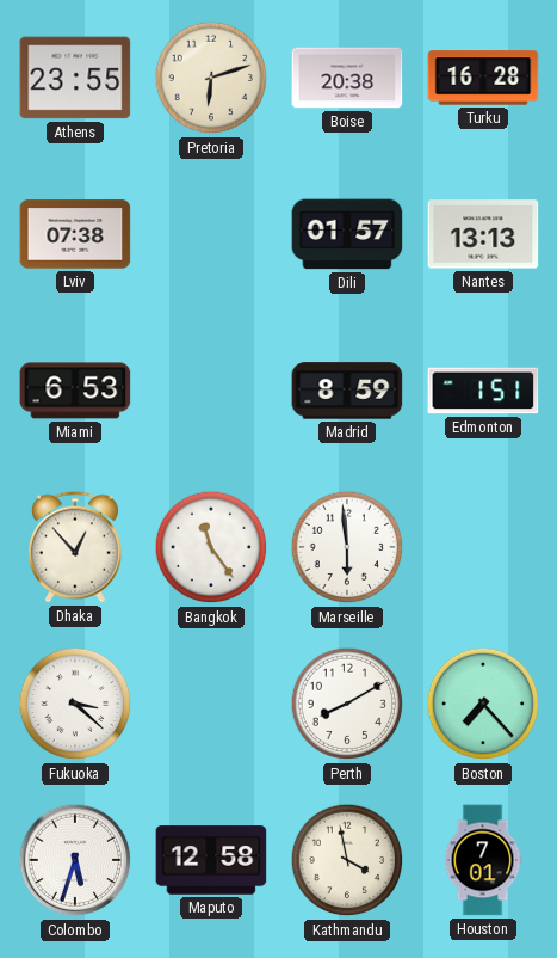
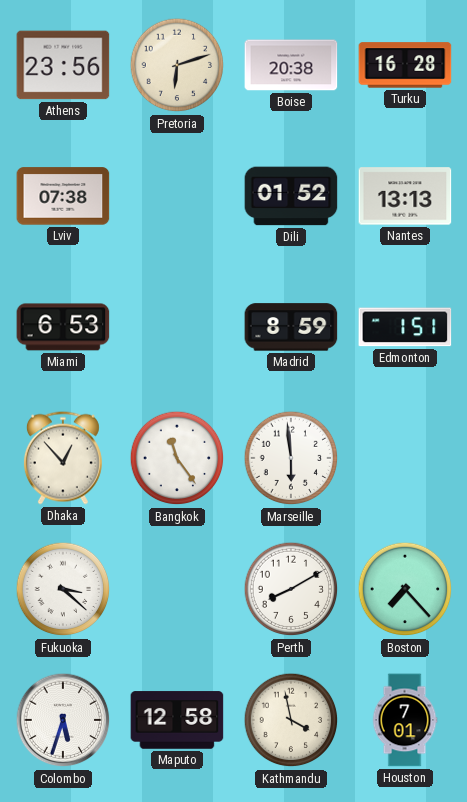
Athens: 23:55 -> 23:56 (63, 65)
Dili: 01:57 -> 01:52 (291, 196)
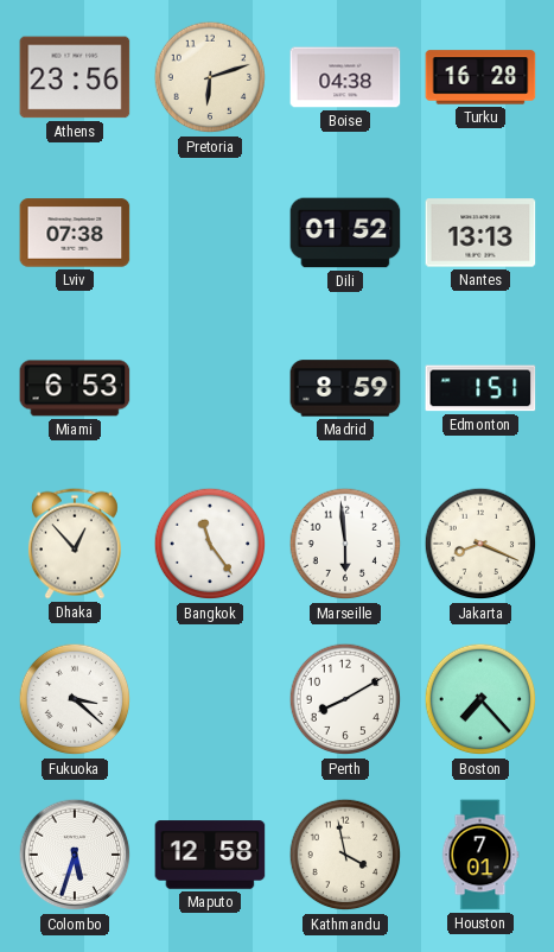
Boise: 20:38 -> 04:38 (345, 77)
Jakarta: none -> 8:19 (480, 544)
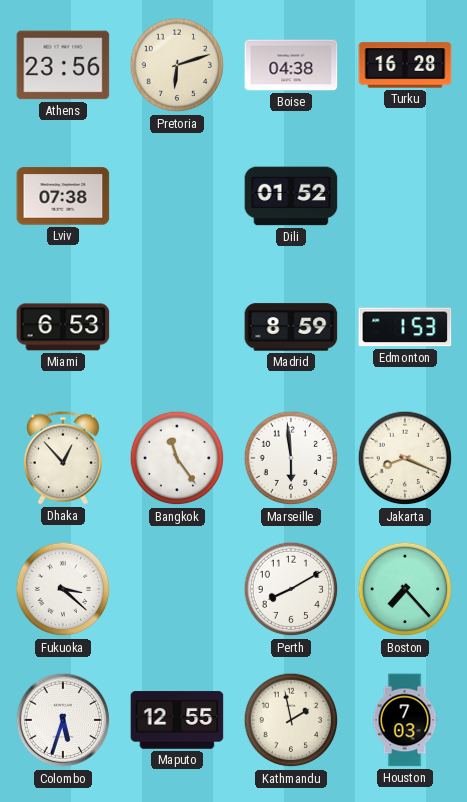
Nantes: 13:13 -> none (480, 233)
Edmonton: 1:51 -> 1:53 (405, 327)
Maputo: 12:58 -> 12:55 (177, 720)
Kathmandu: 3:58 -> 1:58 (291, 720)
Houston: 7:01 -> 7:03 (405, 720)
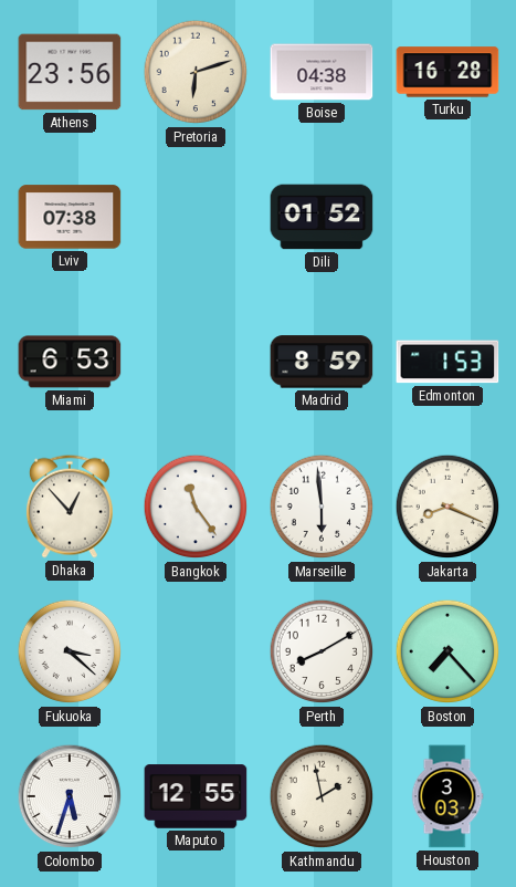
Houston: 7:03 -> 3:03 (447, 796)
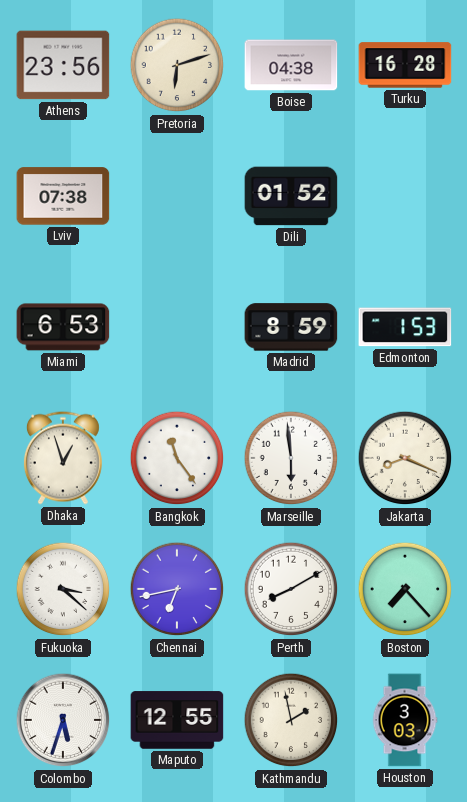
Dhaka: 12:53 -> 12:57 (63, 458)
Chennai: none -> 6:43 (177, 589)
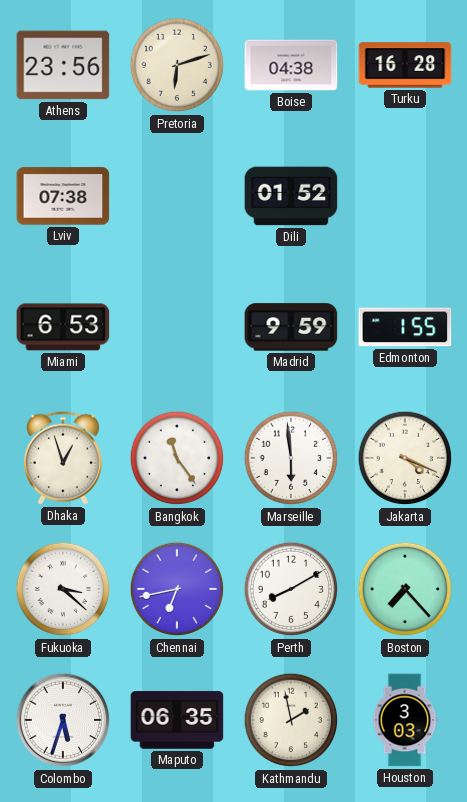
Madrid: 8:59 -> 9:59 (291, 327)
Edmonton: 1:53 -> 1:55 (405, 327)
Jakarta: 8:19 -> 4:19 (405, 458)
Maputo: 12:55 -> 06:35 (177, 720)
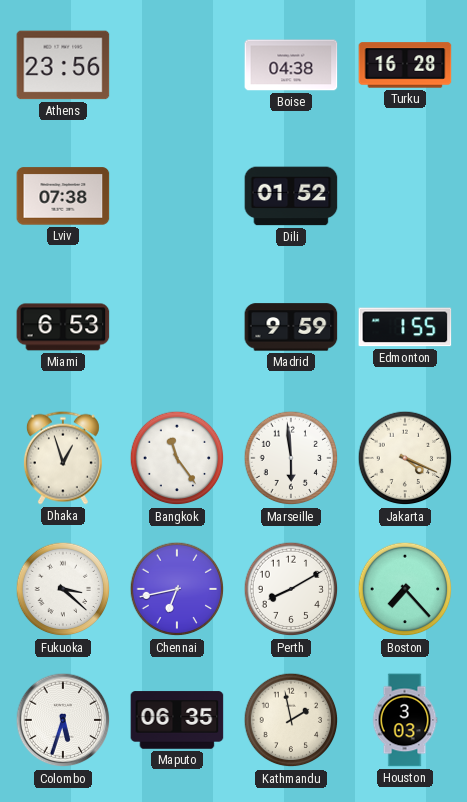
Pretoria: 6:12 -> none (177, 65)
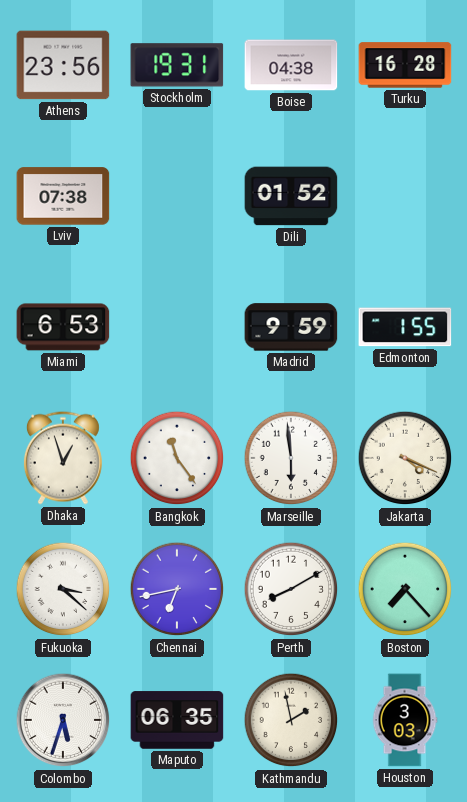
Stockholm: none -> 19:31 (177, 65)
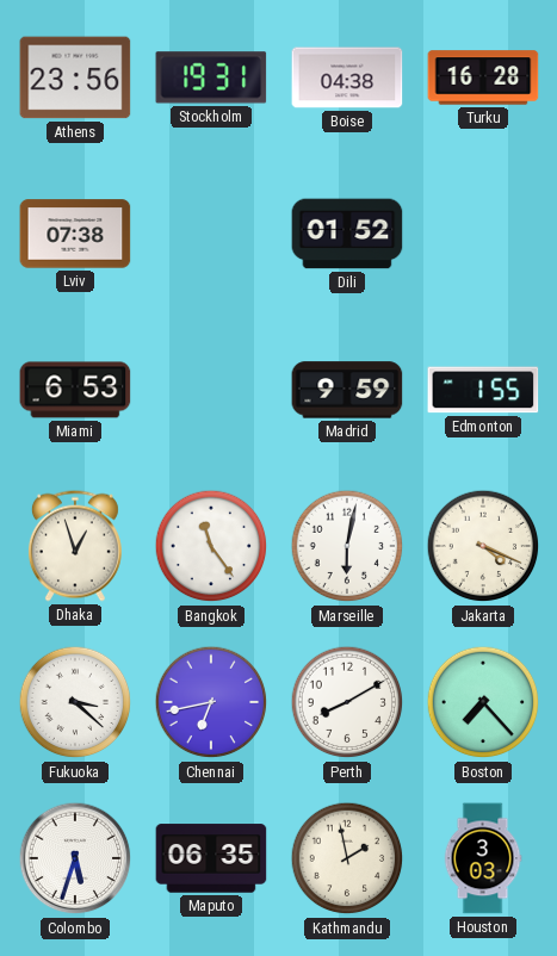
Marseille: 5:59 -> 6:02 (347, 546)
